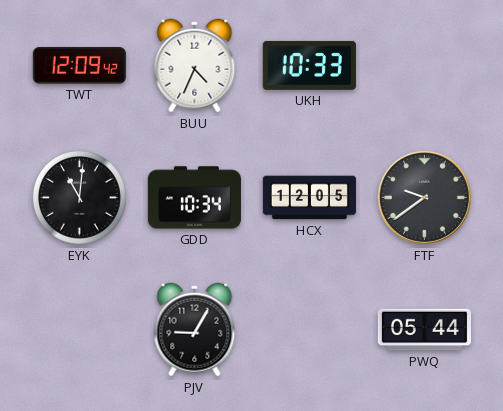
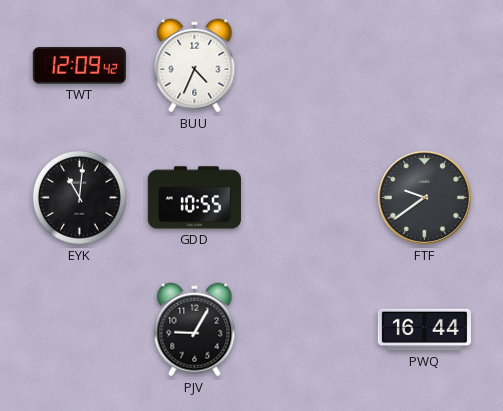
UKH: 10:33 -> none (309, 65)
GDD: 10:34 -> 10:55 (194, 198)
HCX: 12:05 -> none (309, 198)
PWQ: 05:44 -> 16:44 (424, 330)
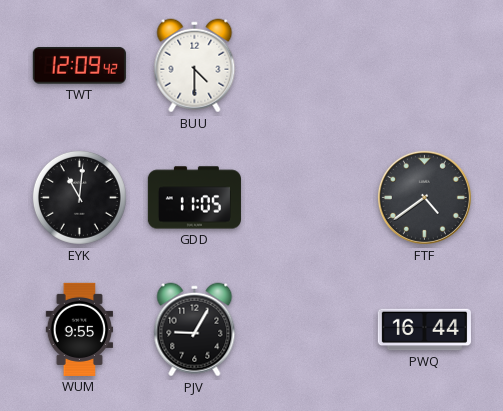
BUU: 4:34 -> 4:30 (195, 66)
GDD: 10:55 -> 11:05 (194, 198)
FTF: 9:39 -> 4:39 (424, 197)
WUM: none -> 9:55 (80, 329)
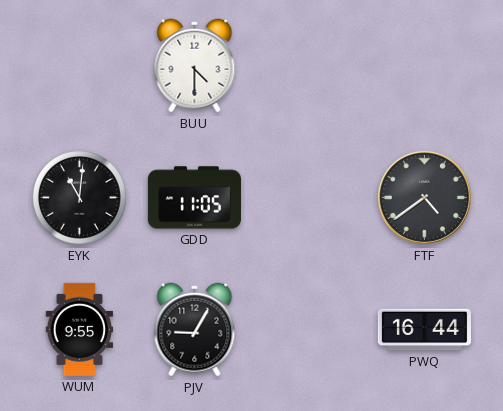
TWT: 12:09 -> none (79, 66)
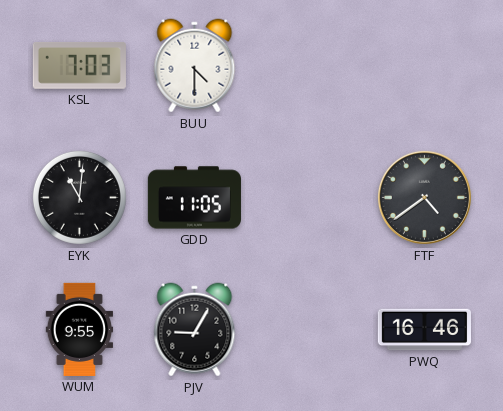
KSL: none -> 7:03 (79, 65)
PWQ: 16:44 -> 16:46 (424, 330)
